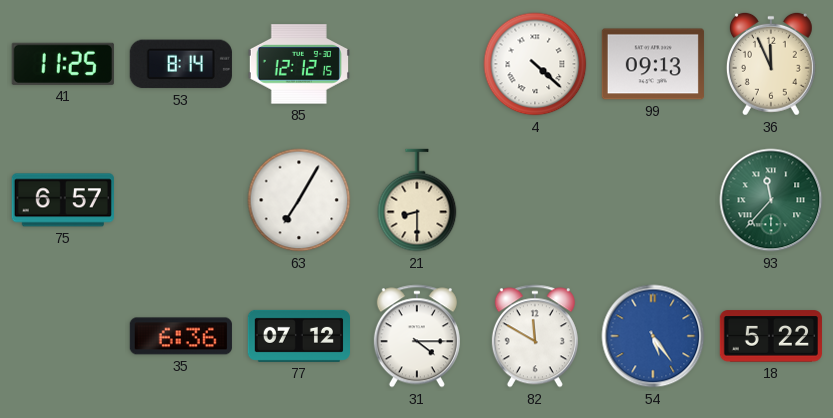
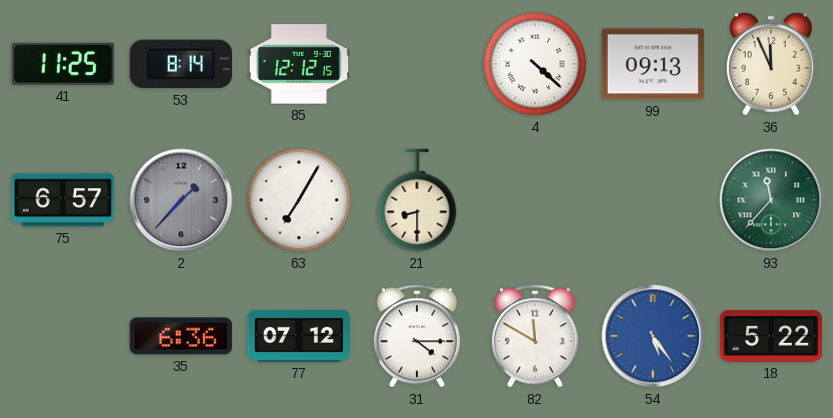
2: none -> 1:37 (181, 200)
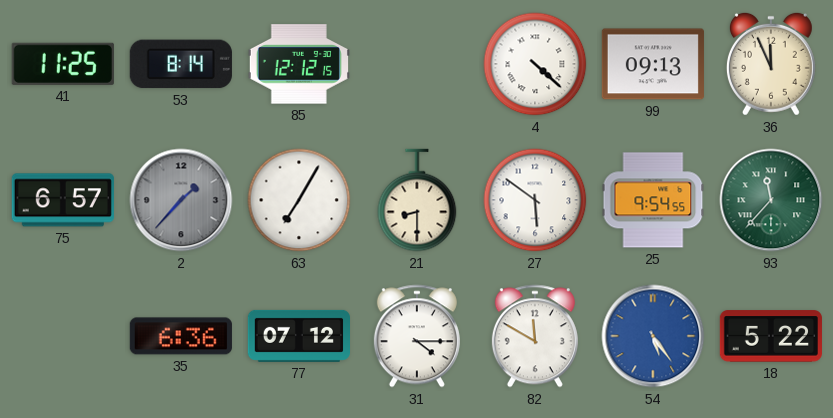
27: none -> 5:51 (535, 200)
25: none -> 9:54 (653, 200)
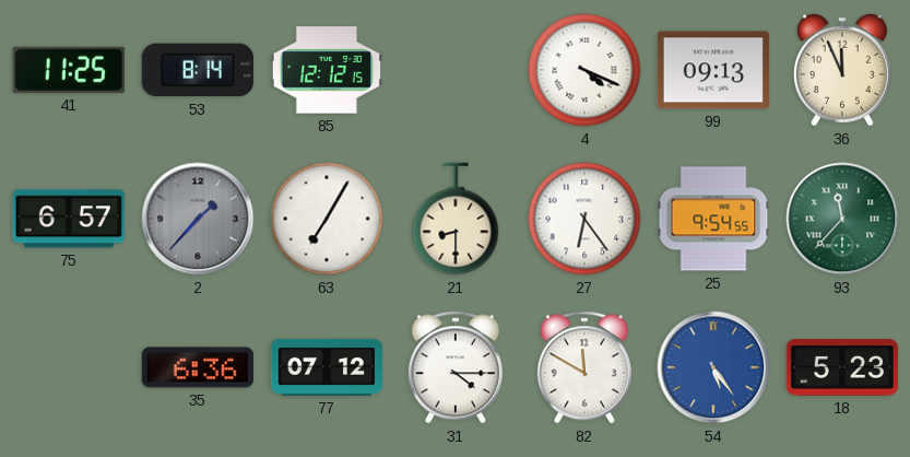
4: 4:22 -> 4:19 (584, 70)
27: 5:51 -> 6:24 (584, 219)
18: 5:22 -> 5:23 (841, 367)
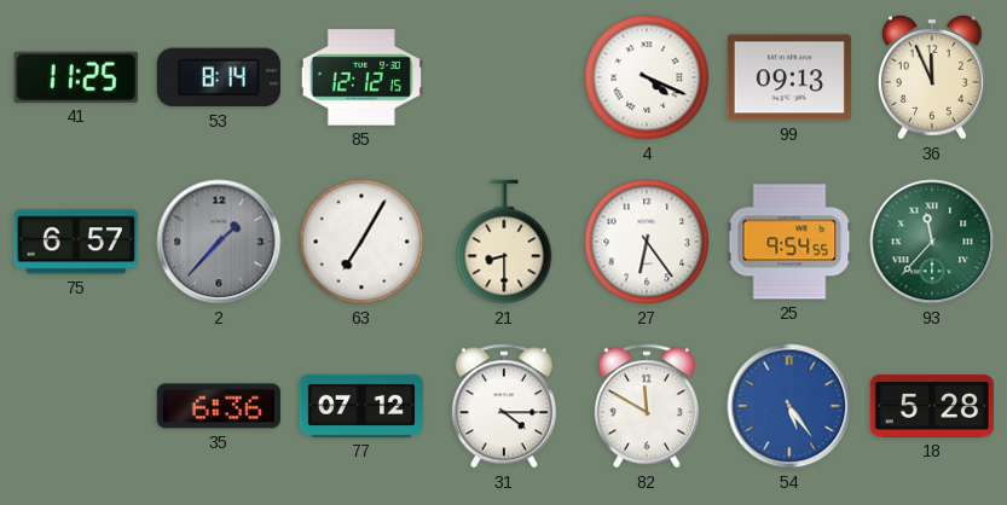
18: 5:23 -> 5:28 (931, 406)
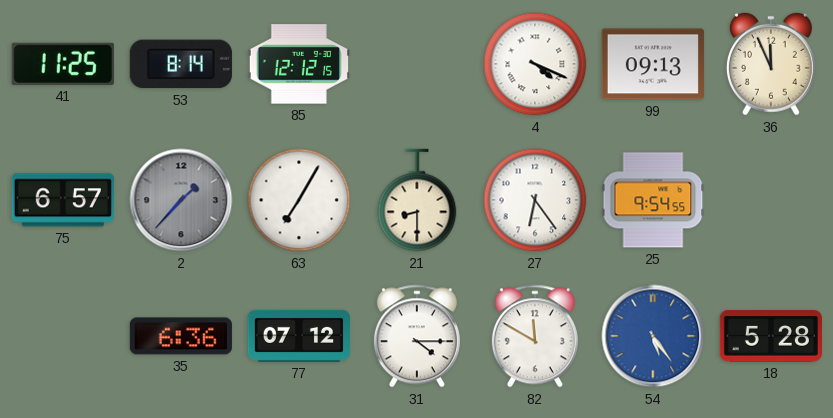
93: 11:37 -> none (932, 242)
